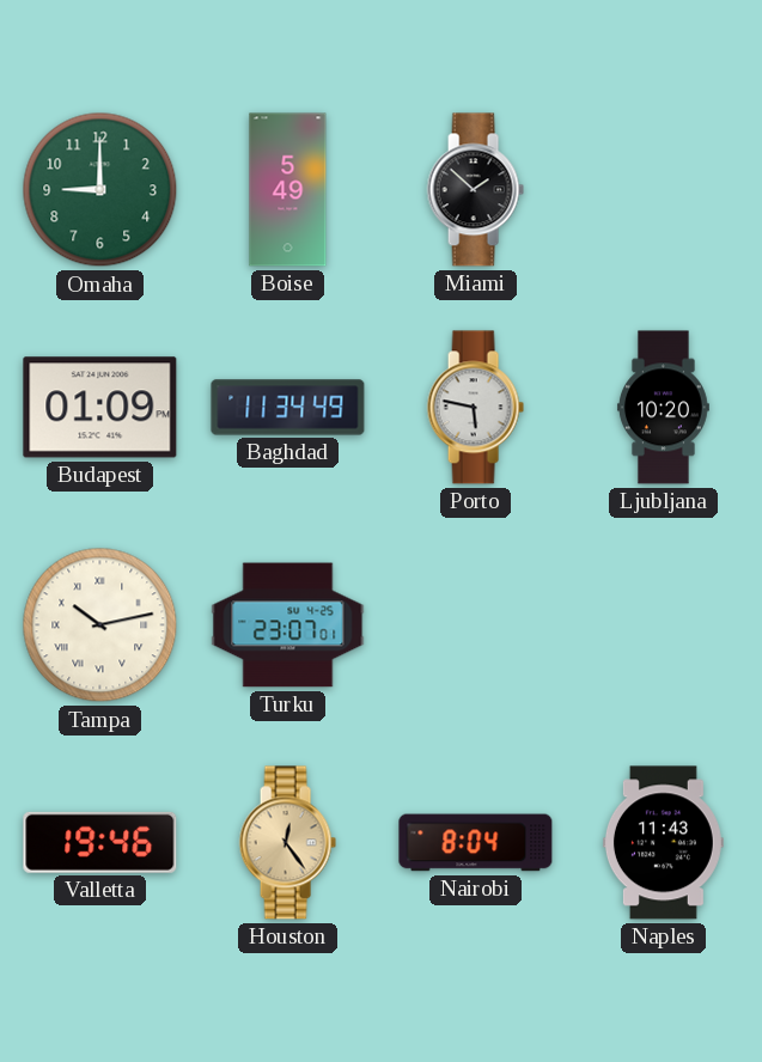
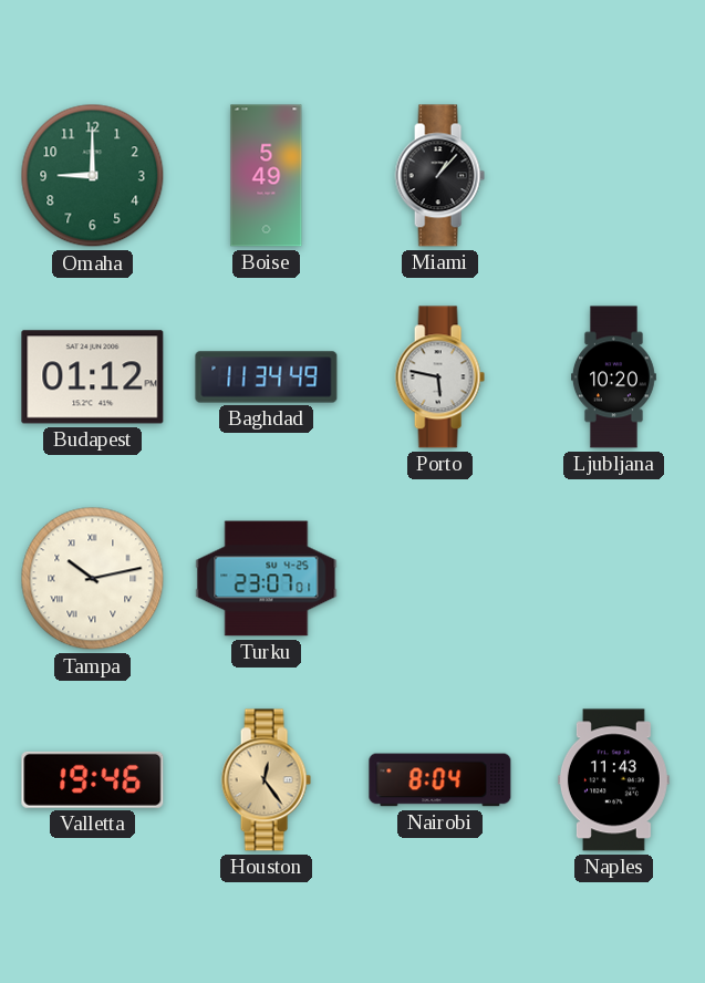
Miami: 1:52 -> 1:07 (439, 176)
Budapest: 01:09 -> 01:12 (93, 377)
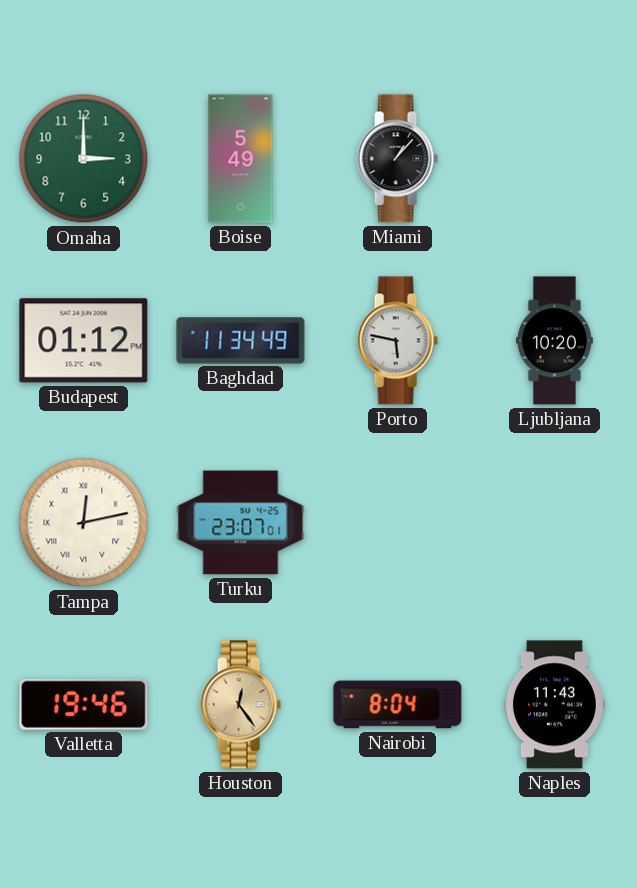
Omaha: 9:00 -> 3:00 (84, 159)
Tampa: 10:13 -> 12:13 (84, 523)
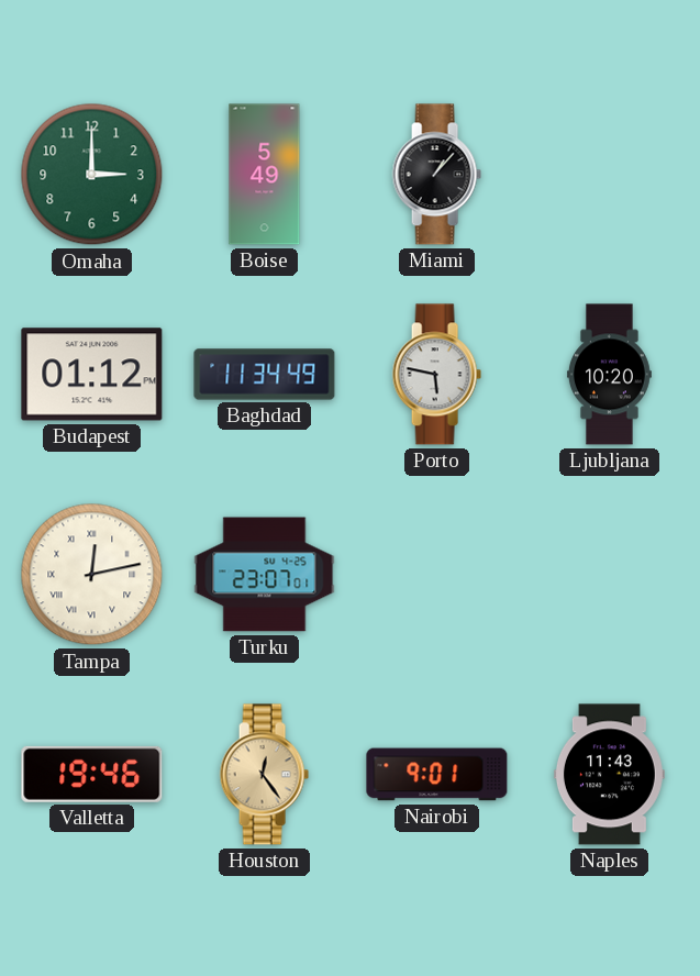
Nairobi: 8:04 -> 9:01 (437, 775)
